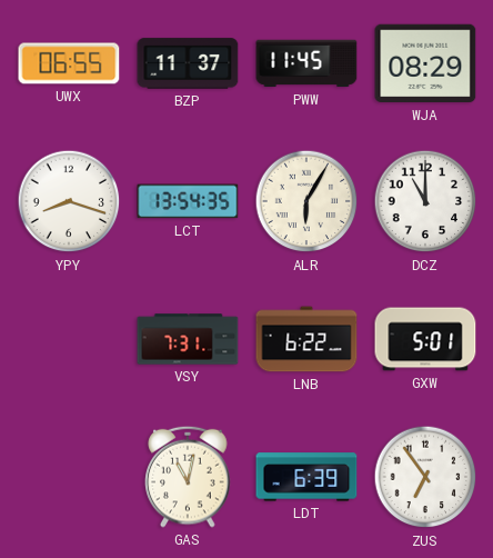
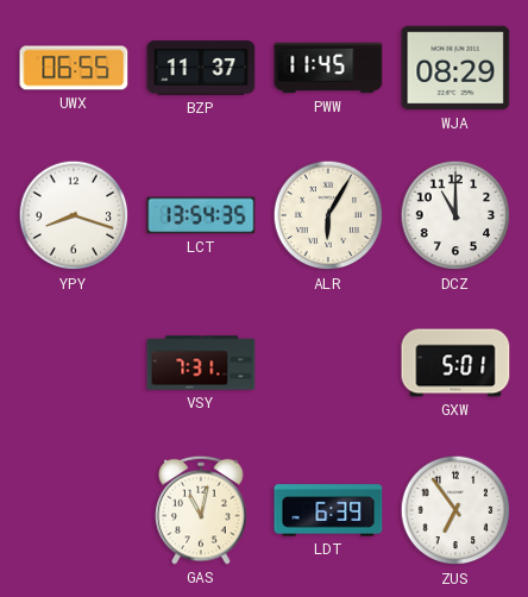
LNB: 6:22 -> none (306, 339)
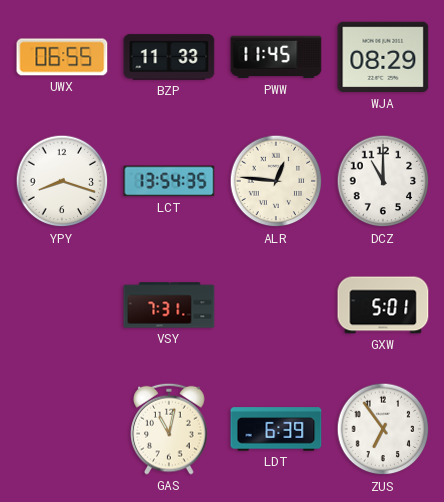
BZP: 11:37 -> 11:33 (169, 57)
ALR: 6:05 -> 12:46 (276, 181)
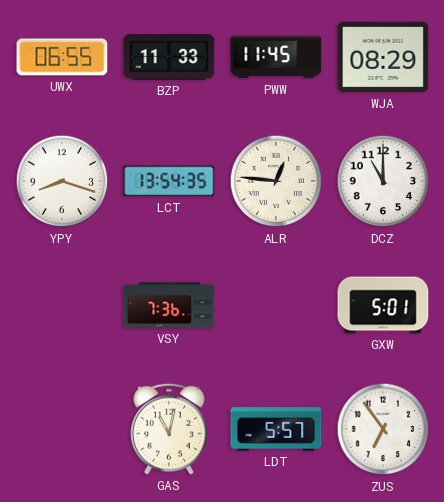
VSY: 7:31 -> 7:36 (169, 305)
LDT: 6:39 -> 5:57 (276, 429)
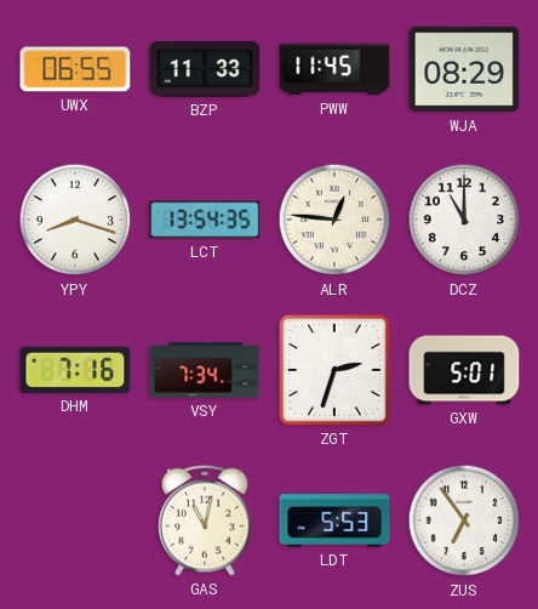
DHM: none -> 7:16 (75, 370)
VSY: 7:36 -> 7:34 (205, 370)
ZGT: none -> 2:33 (334, 370)
LDT: 5:57 -> 5:53 (334, 520)
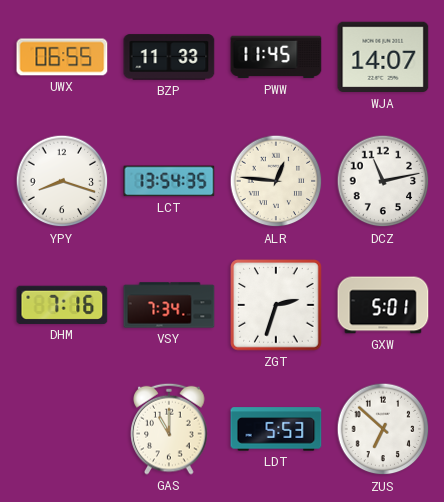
WJA: 08:29 -> 14:07 (383, 57)
DCZ: 11:00 -> 11:13 (383, 181)
GAS: 11:02 -> 11:00 (169, 429)
ZUS: 6:54 -> 6:52 (383, 429)
